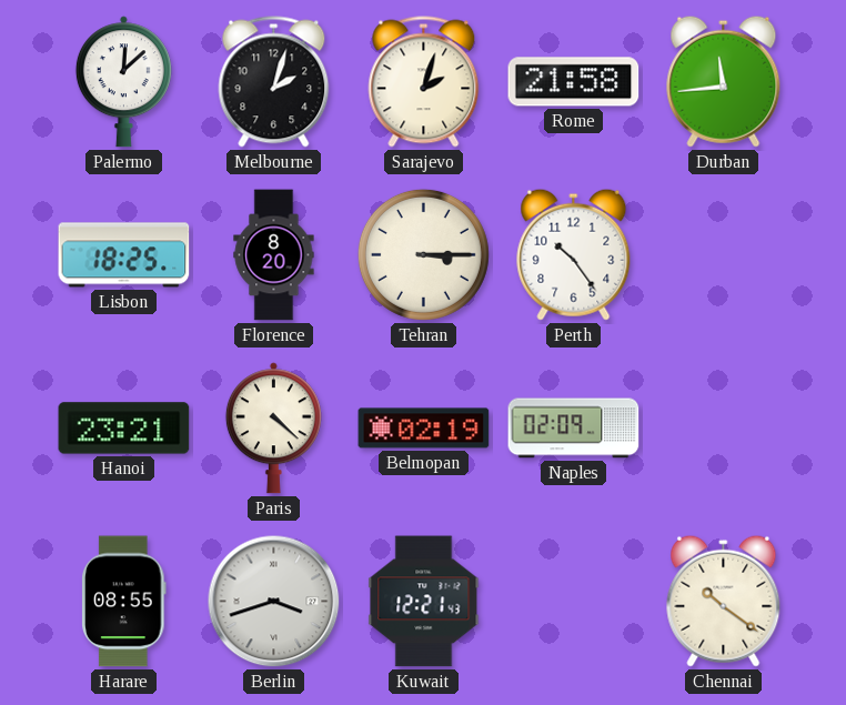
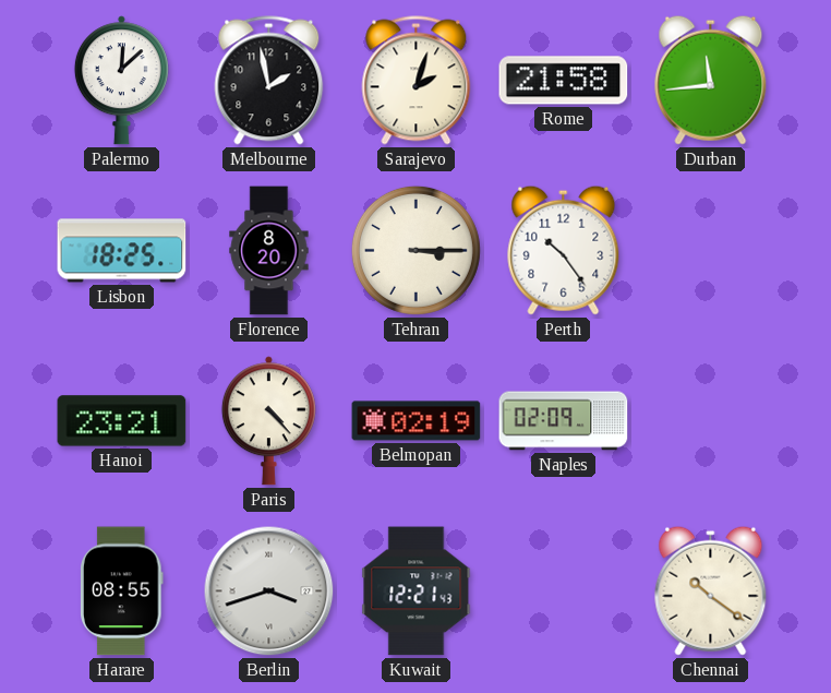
Melbourne: 2:03 -> 1:58 (269, 81)
Paris: 4:22 -> 4:23 (268, 421)
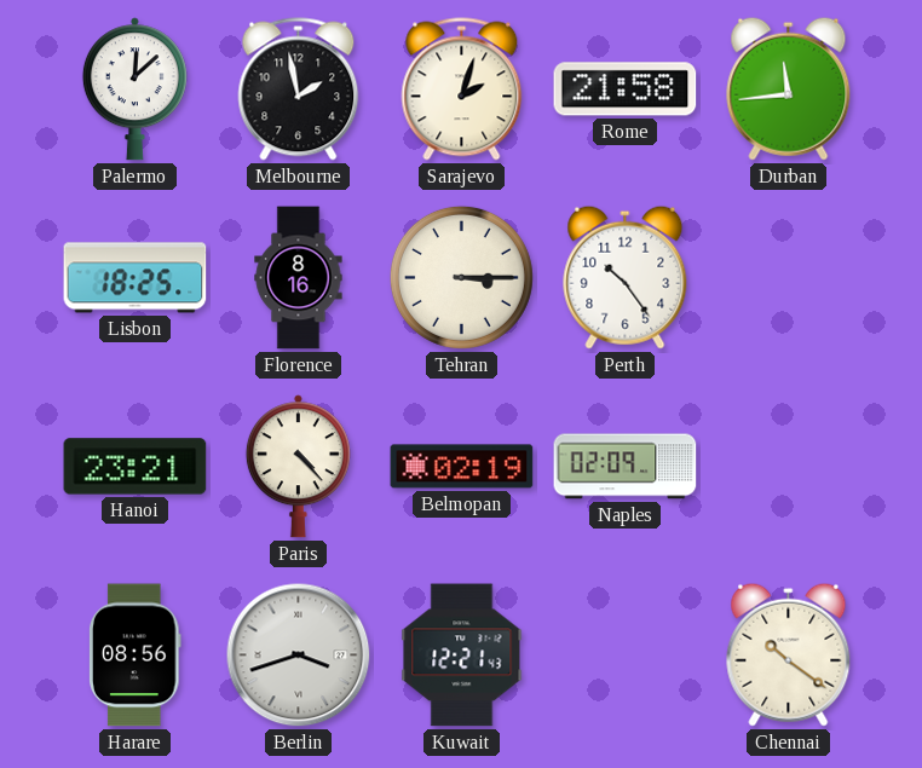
Florence: 8:20 -> 8:16 (299, 278)
Harare: 08:55 -> 08:56 (136, 656)
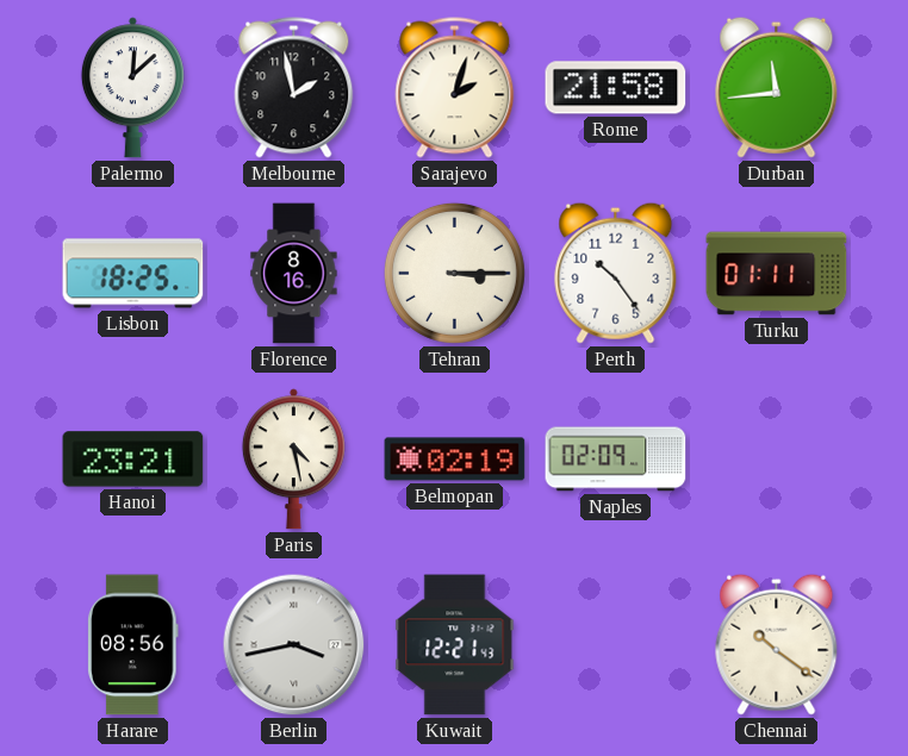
Turku: none -> 01:11 (777, 274)
Paris: 4:23 -> 4:28 (293, 460)
Berlin: 3:42 -> 3:43 (294, 645)
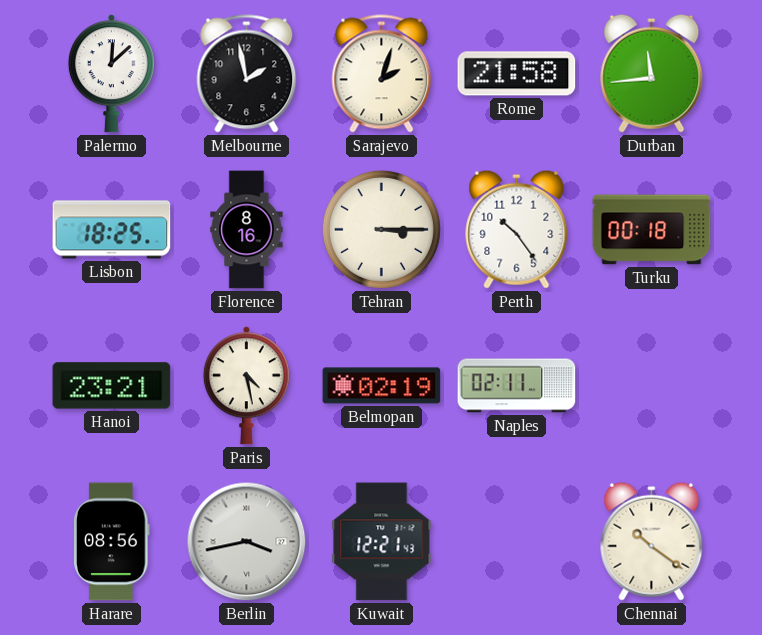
Turku: 01:11 -> 00:18 (652, 230)
Naples: 02:09 -> 02:11 (517, 386)
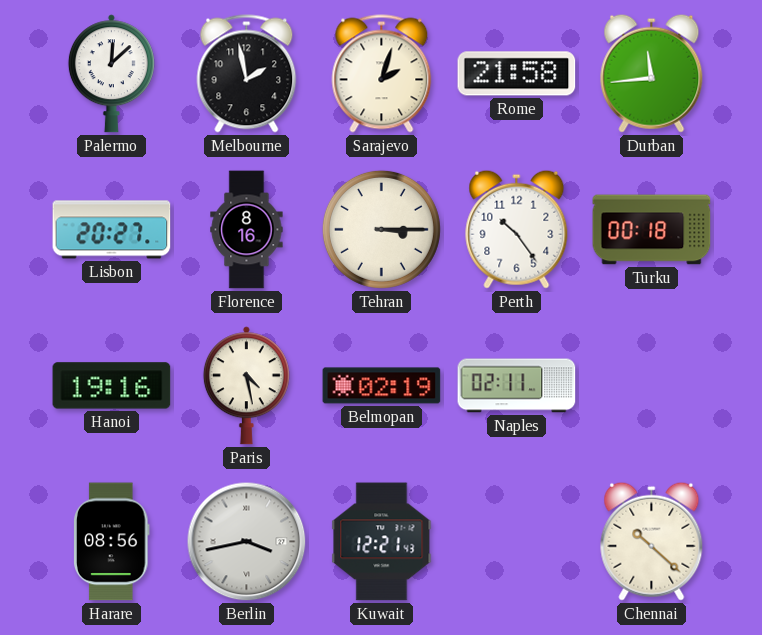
Lisbon: 18:25 -> 20:27 (112, 230)
Hanoi: 23:21 -> 19:16 (112, 386)
Chennai: 10:21 -> 10:22 (652, 541)
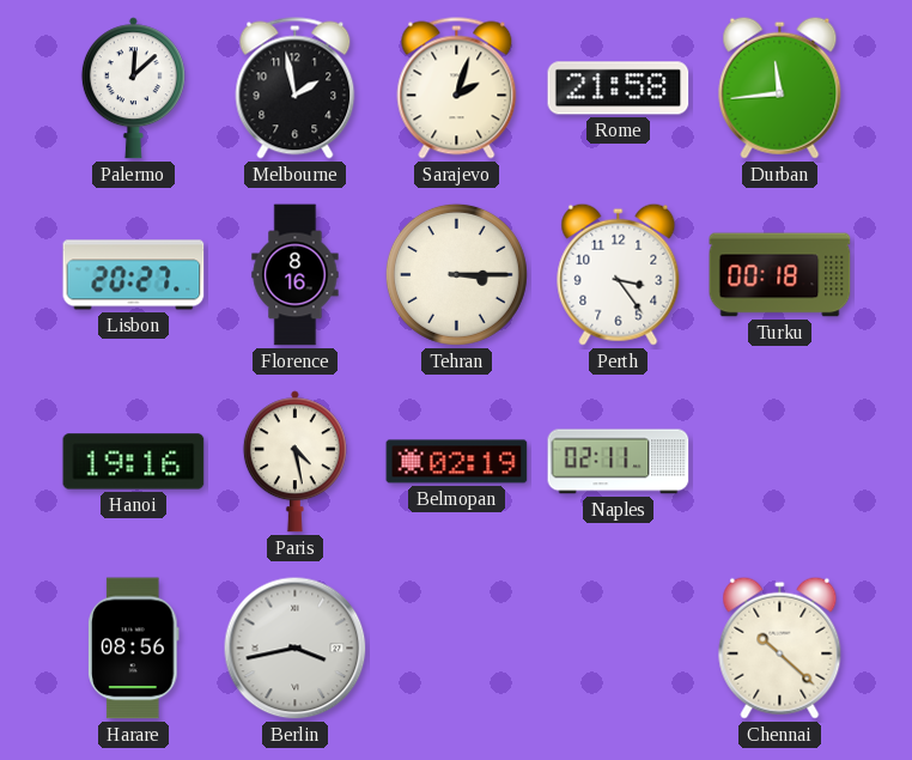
Perth: 10:24 -> 3:24 (619, 274)
Kuwait: 12:21 -> none (382, 542)
